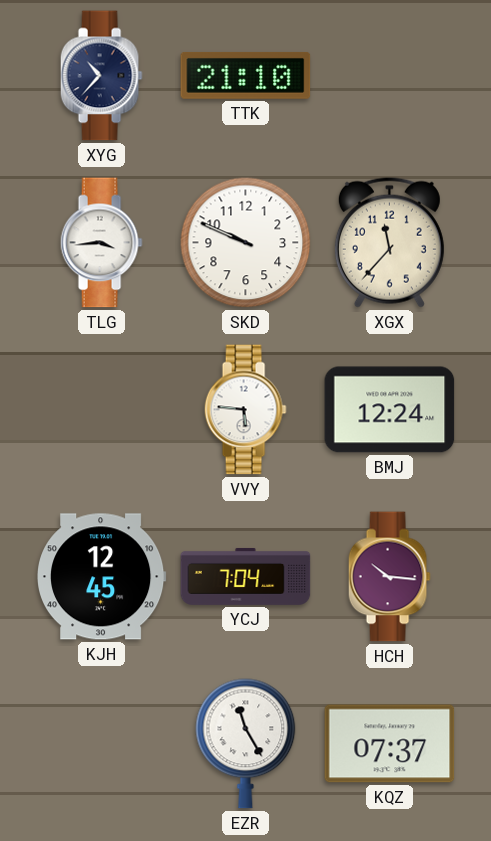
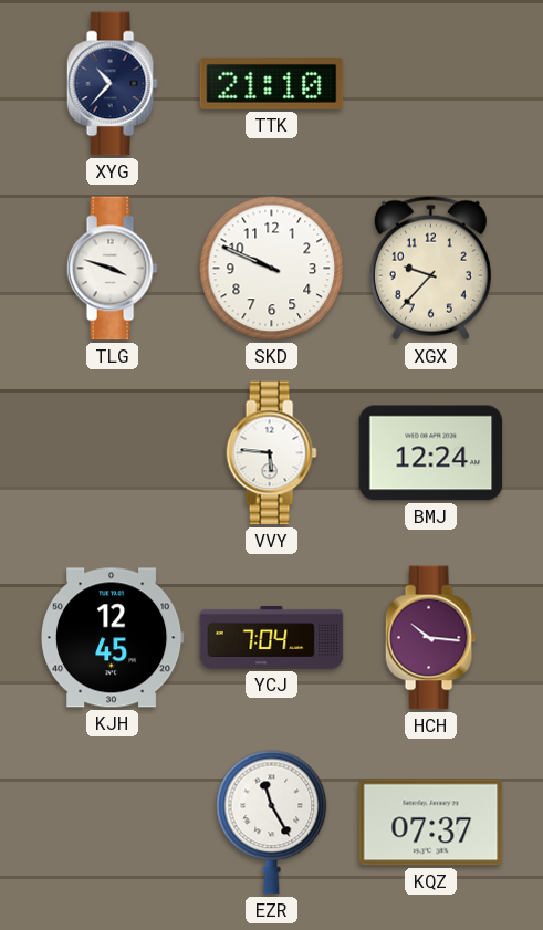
TLG: 3:44 -> 3:48 (112, 269)
XGX: 11:37 -> 9:37 (430, 268)
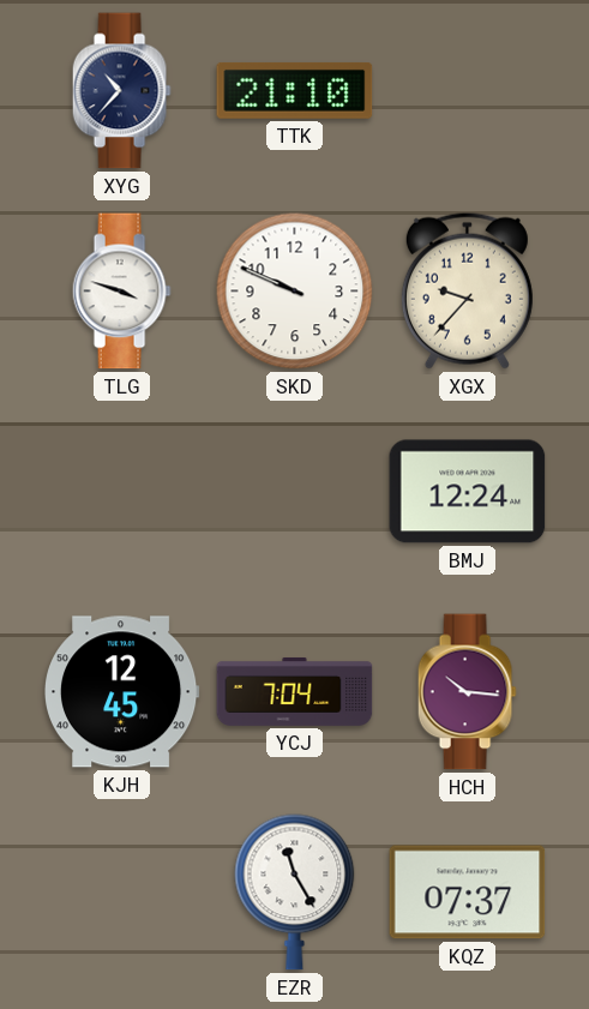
VVY: 5:46 -> none (271, 453)
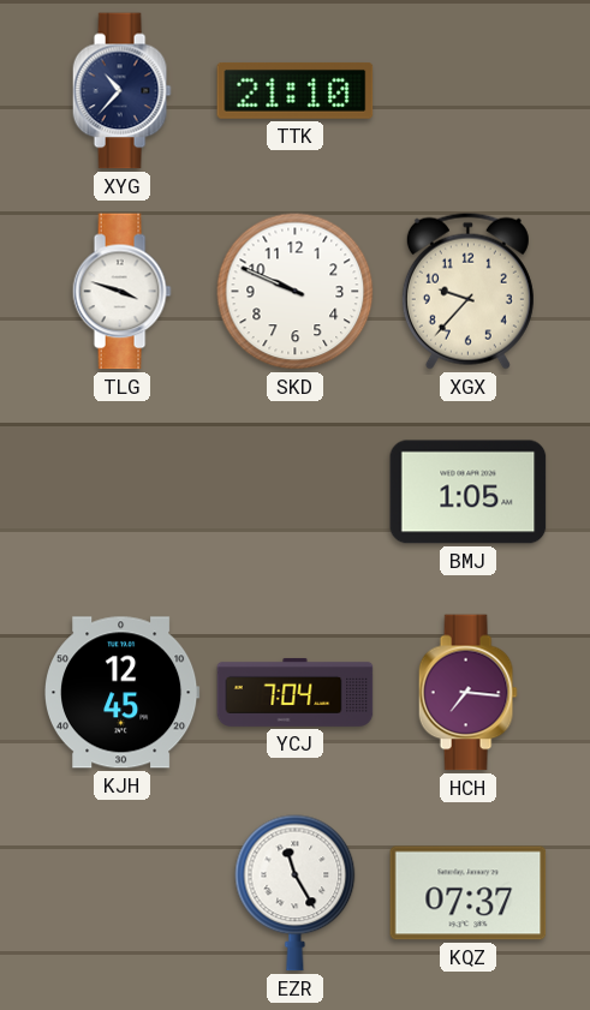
BMJ: 12:24 -> 1:05 (469, 492)
HCH: 10:16 -> 7:16 (467, 693)
